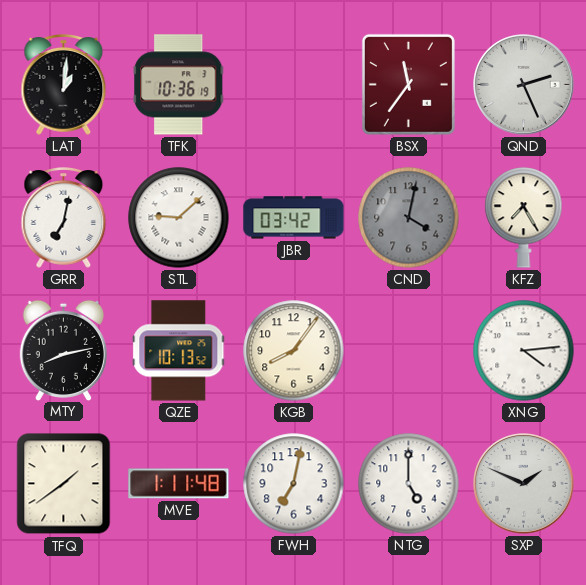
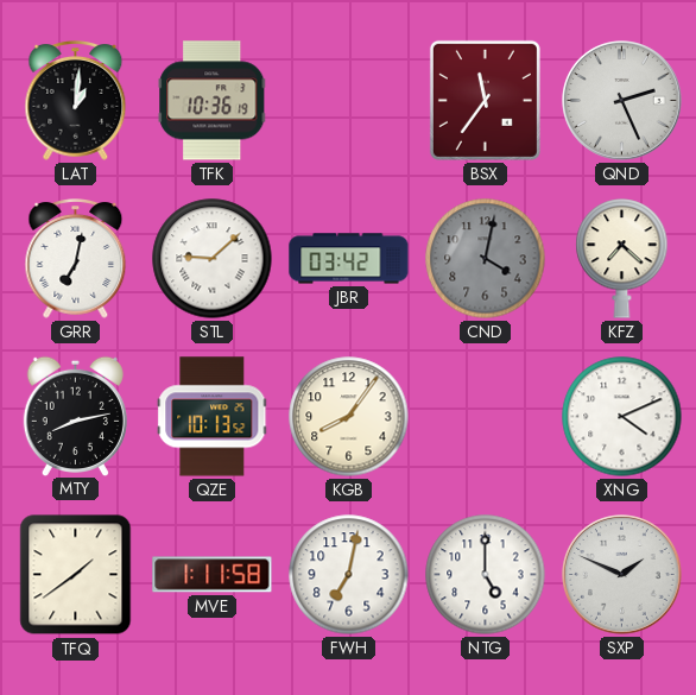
KFZ: 7:25 -> 7:22 (622, 259)
XNG: 4:14 -> 4:11 (622, 417)
MVE: 1:11:48 -> 1:11:58 (213, 575)
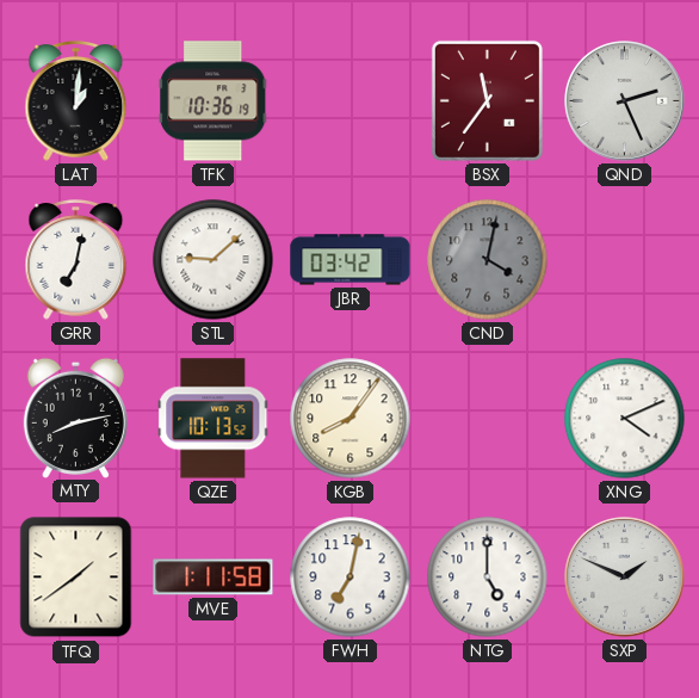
KFZ: 7:22 -> none (622, 259)
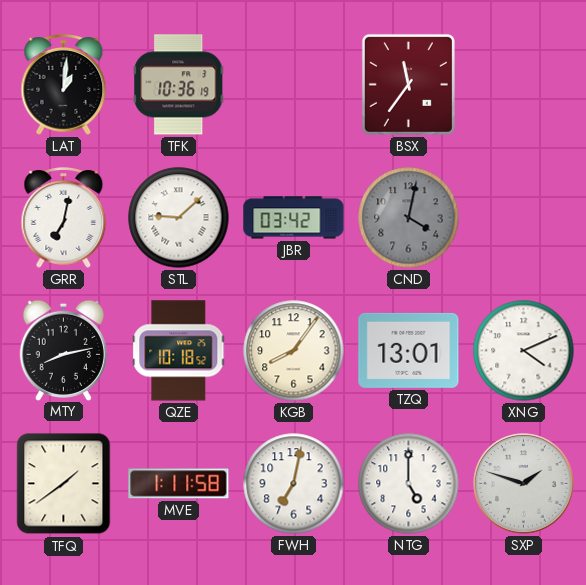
QND: 2:26 -> none (625, 101)
QZE: 10:13 -> 10:18 (179, 351)
TZQ: none -> 13:01 (409, 350)
SXP: 1:49 -> 1:48 (524, 484)
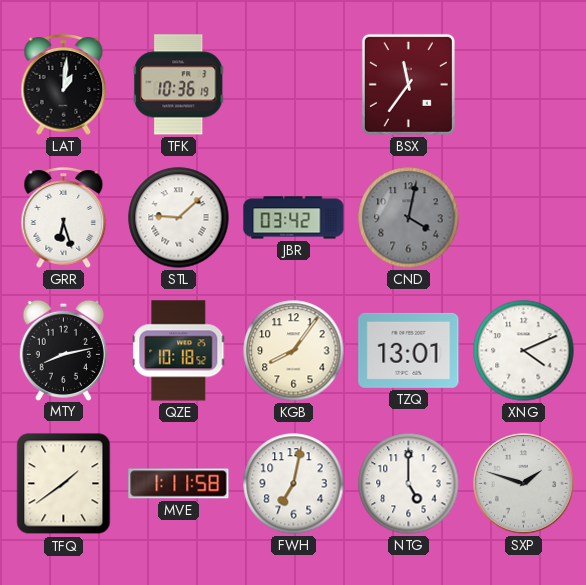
GRR: 7:02 -> 6:27 (64, 218)
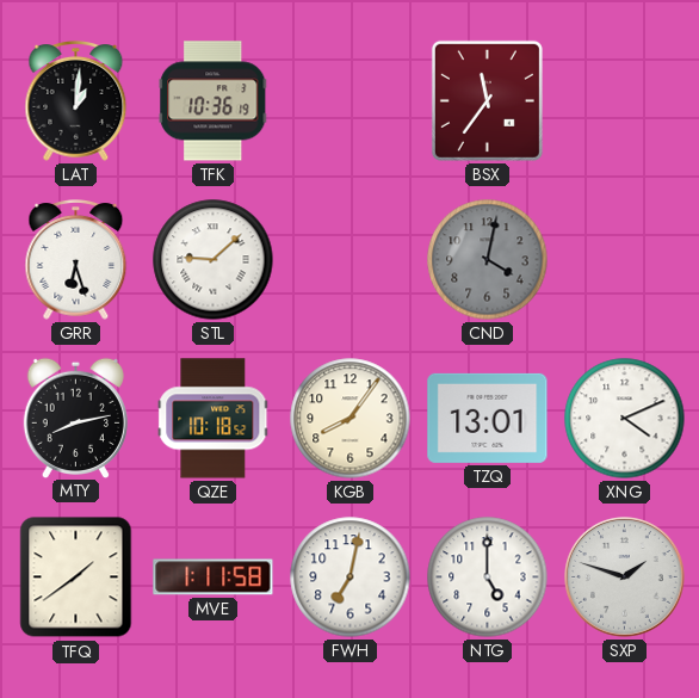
JBR: 03:42 -> none (294, 218)
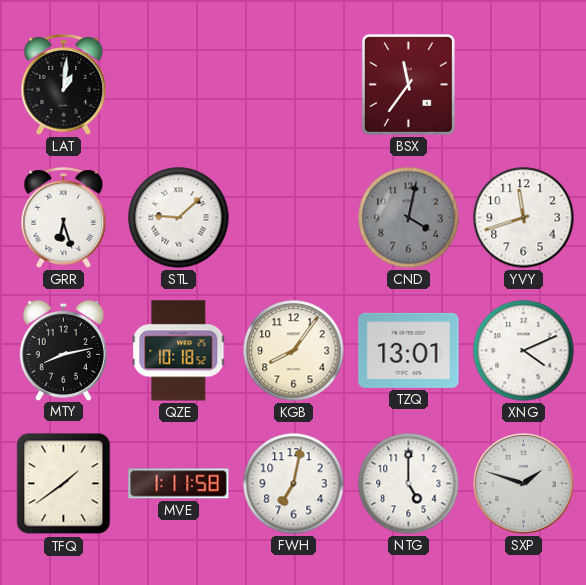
TFK: 10:36 -> none (214, 101)
YVY: none -> 11:42 (524, 218)
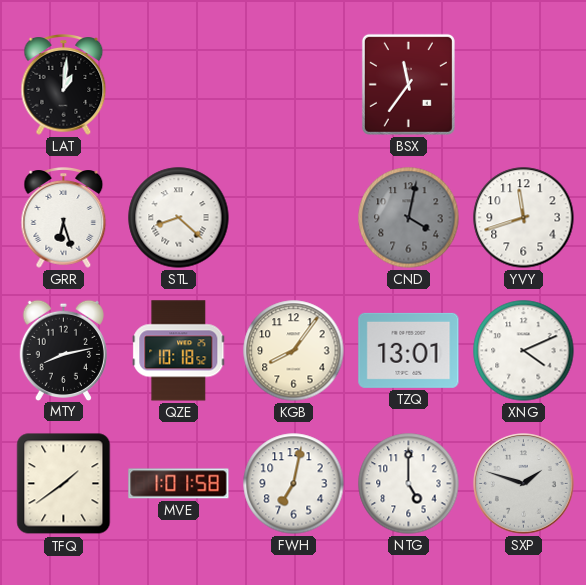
STL: 9:08 -> 8:22 (179, 218)
MVE: 1:11 -> 1:01 (179, 484)
